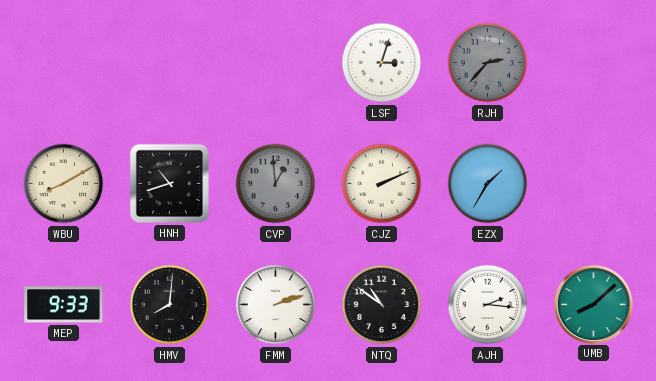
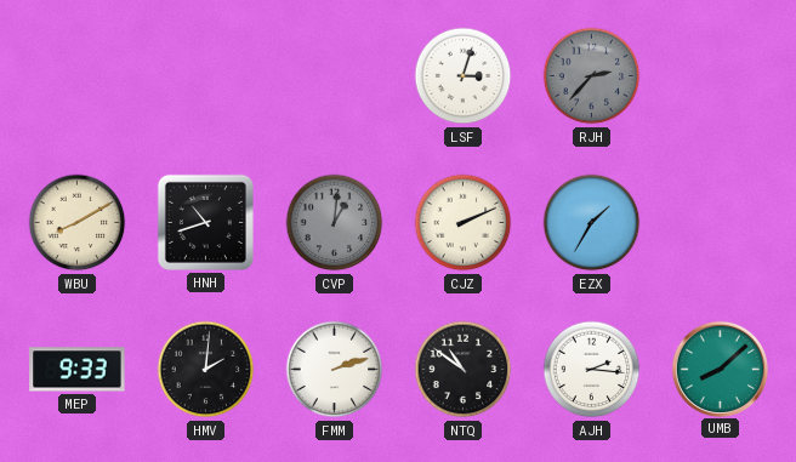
CVP: 12:59 -> 1:01 (335, 223)
HMV: 8:01 -> 2:01 (206, 370)
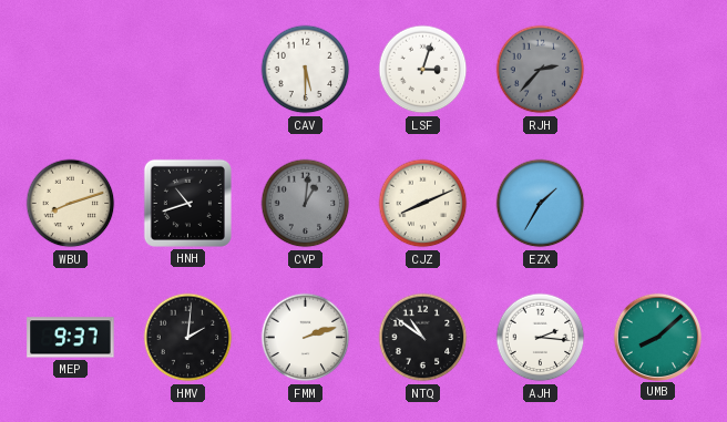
CAV: none -> 5:30 (306, 70)
WBU: 8:10 -> 8:12 (71, 204)
CJZ: 2:11 -> 8:11 (423, 204)
MEP: 9:33 -> 9:37 (71, 338)
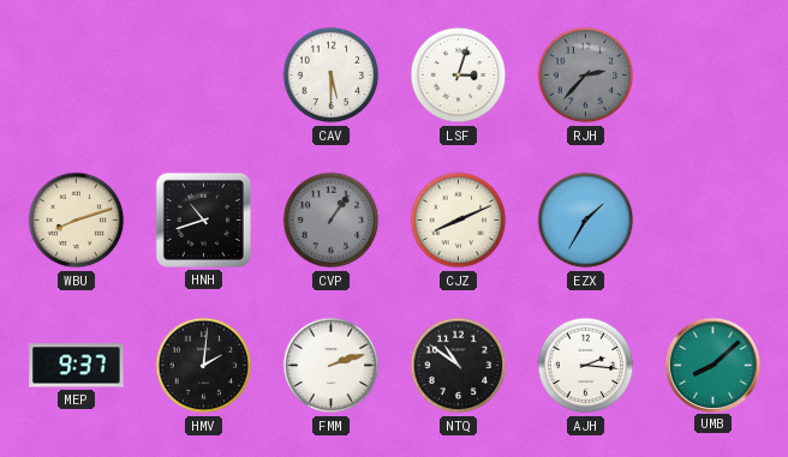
CVP: 1:01 -> 1:06 (332, 221)
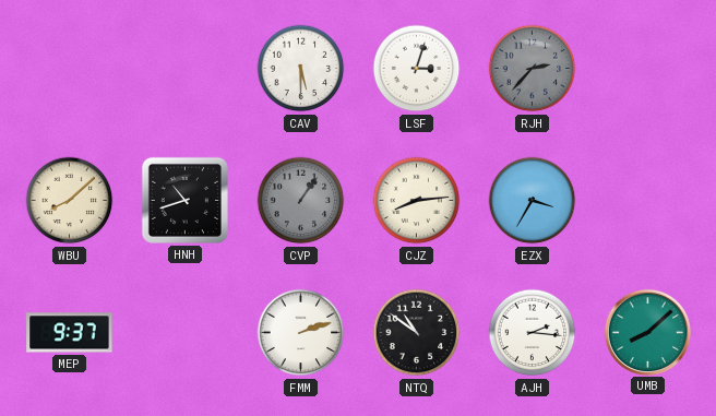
WBU: 8:12 -> 8:08 (70, 201)
CJZ: 8:11 -> 8:14 (417, 201)
EZX: 1:35 -> 3:35 (533, 201)
HMV: 2:01 -> none (204, 366)
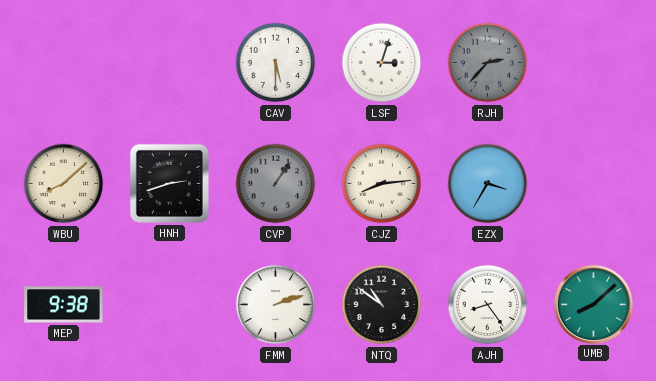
HNH: 10:42 -> 2:42 (169, 183)
MEP: 9:37 -> 9:38 (64, 305)
AJH: 2:16 -> 8:24 (488, 305)
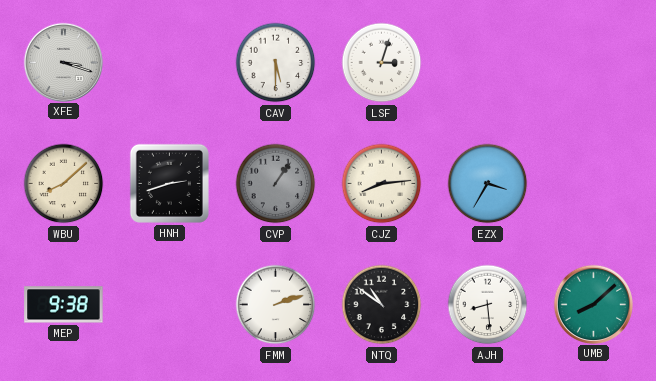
XFE: none -> 3:18 (63, 62)
RJH: 2:37 -> none (488, 63)
AJH: 8:24 -> 8:29 (488, 305)
